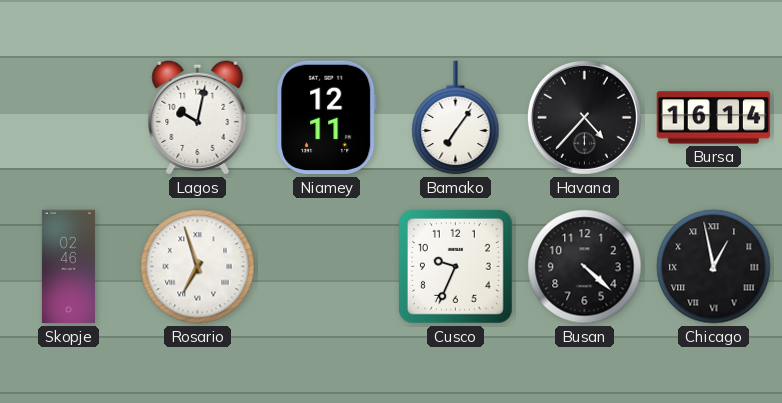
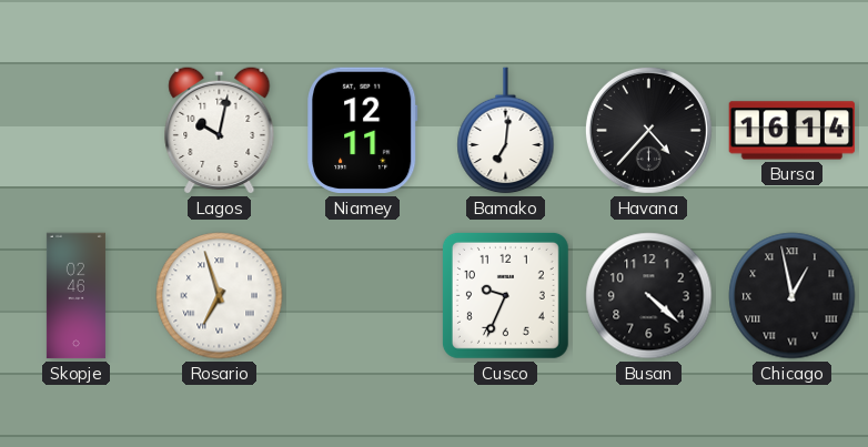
Bamako: 7:06 -> 7:01 (506, 131)
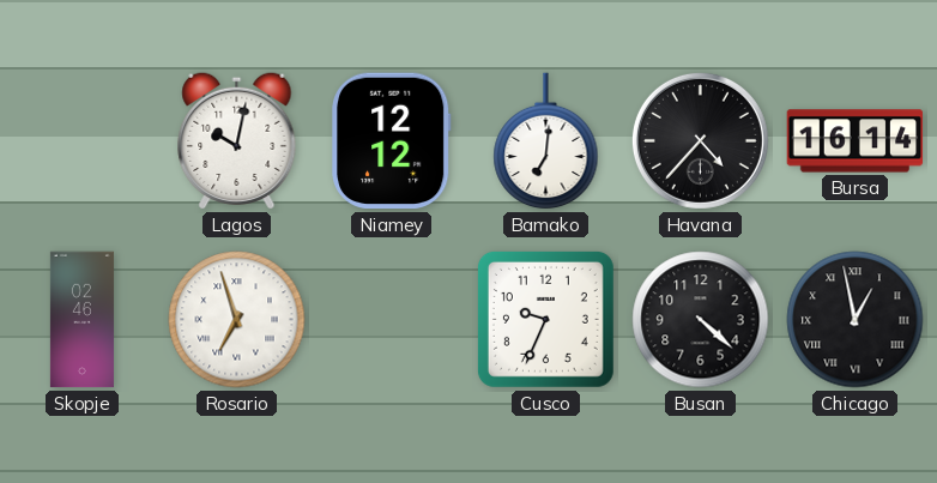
Niamey: 12:11 -> 12:12 (392, 141)
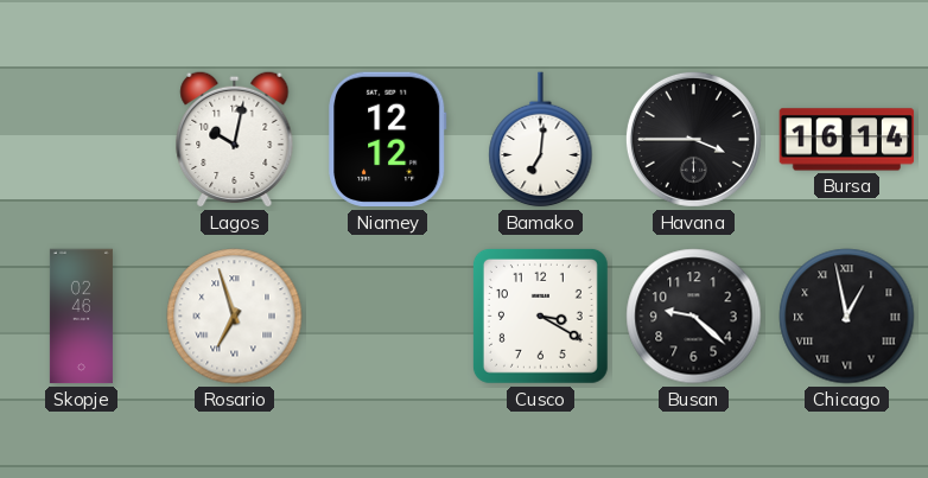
Havana: 4:37 -> 3:45 (693, 139)
Cusco: 9:34 -> 3:20 (540, 316)
Busan: 4:22 -> 9:22 (694, 317)
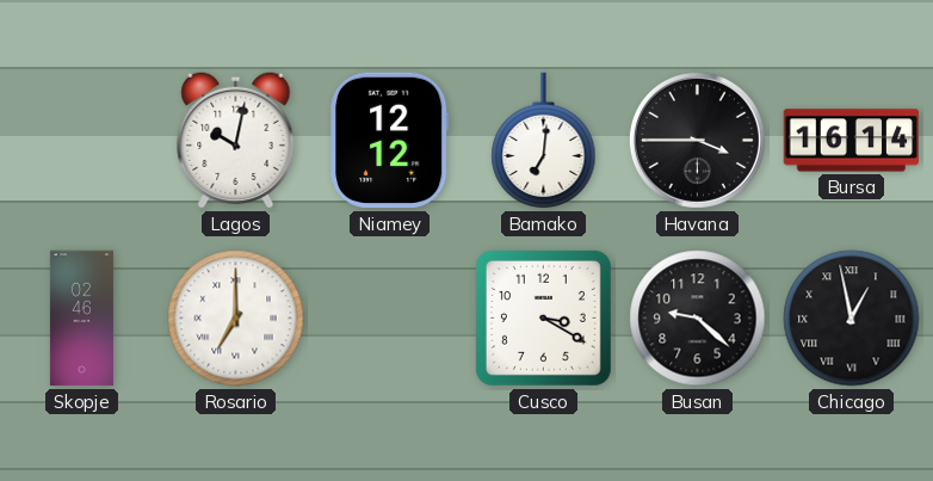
Rosario: 6:57 -> 7:00 (236, 319)
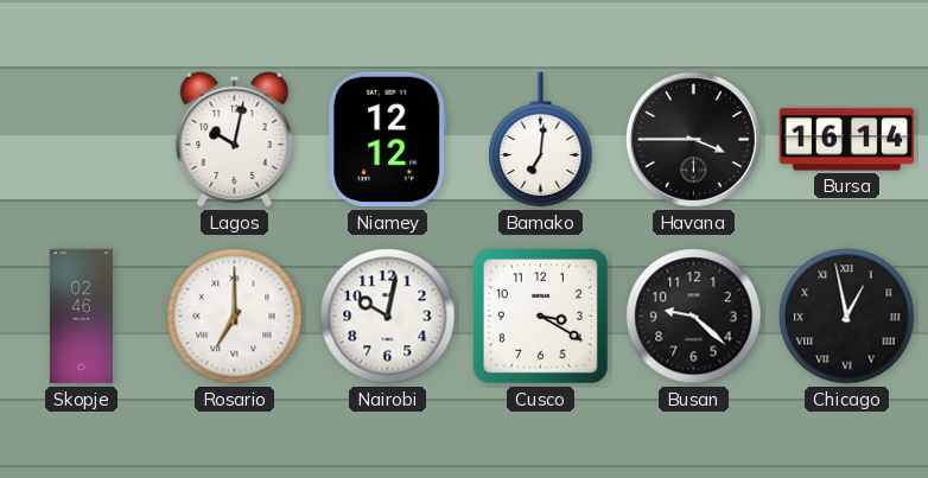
Nairobi: none -> 10:02 (388, 317)
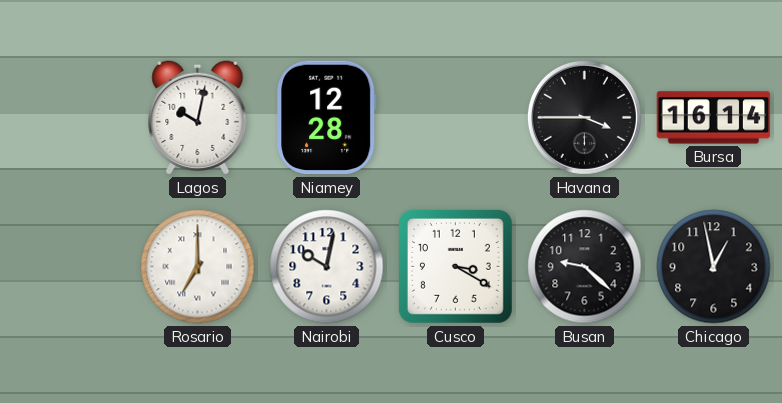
Niamey: 12:12 -> 12:28 (327, 118)
Bamako: 7:01 -> none (541, 140)
Skopje: 02:46 -> none (81, 317)
Chicago numerals: Roman -> Arabic (714, 267)
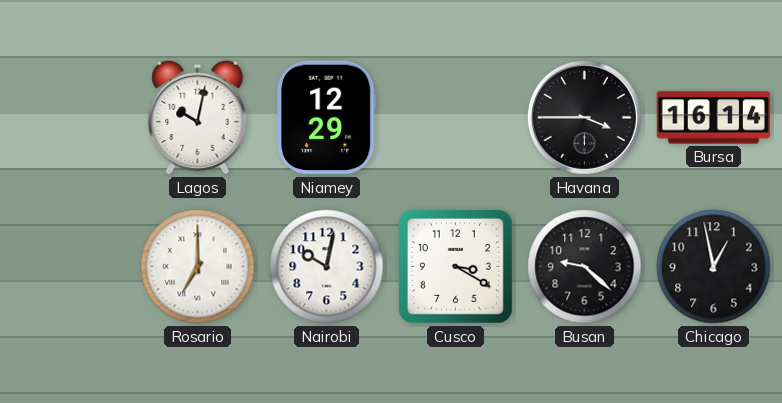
Niamey: 12:28 -> 12:29 (327, 118)
